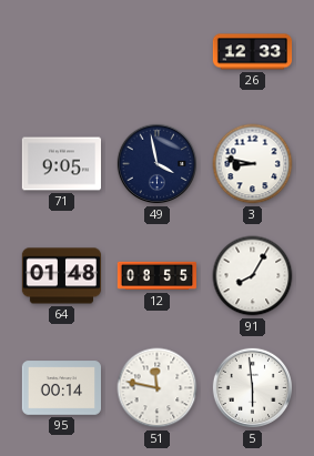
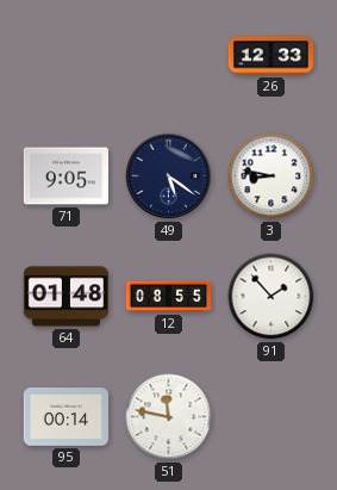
49: 3:58 -> 5:21 (169, 176)
91: 8:05 -> 1:53 (272, 297)
5: 5:59 -> none (253, 388)
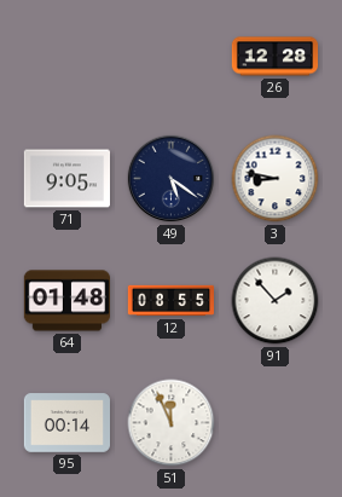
26: 12:33 -> 12:28 (276, 57)
51: 11:47 -> 11:56 (172, 423)
